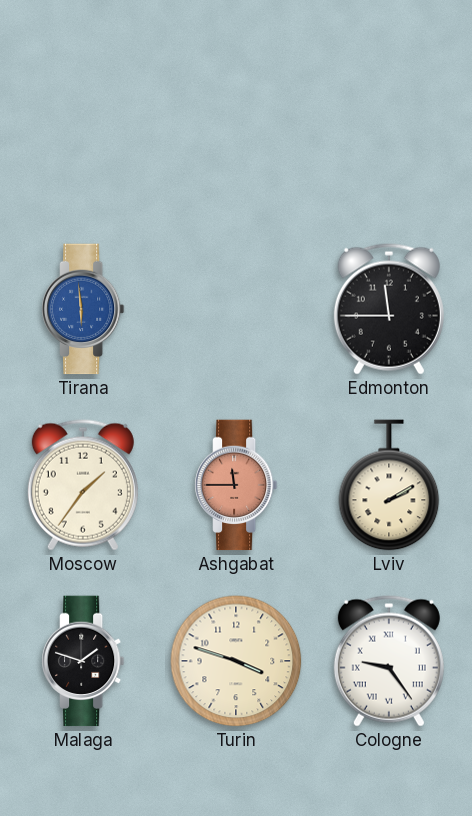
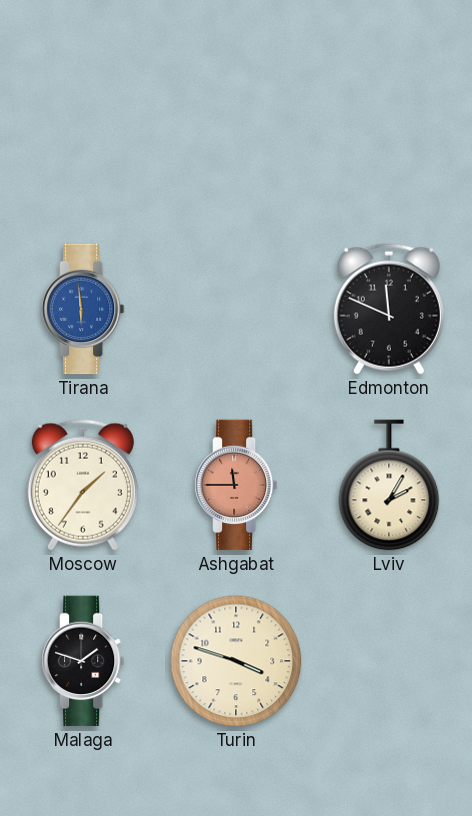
Edmonton: 11:45 -> 11:49 (389, 309)
Lviv: 2:10 -> 2:05 (389, 485)
Cologne: 9:24 -> none (389, 661)
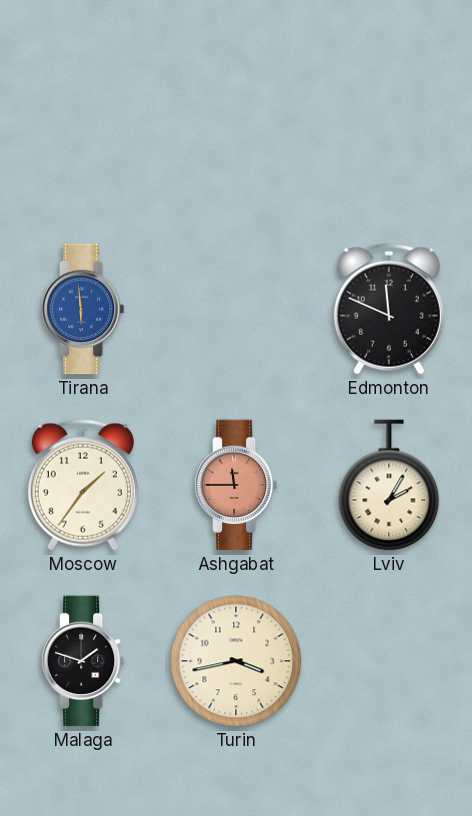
Turin: 3:48 -> 3:43 (236, 661)
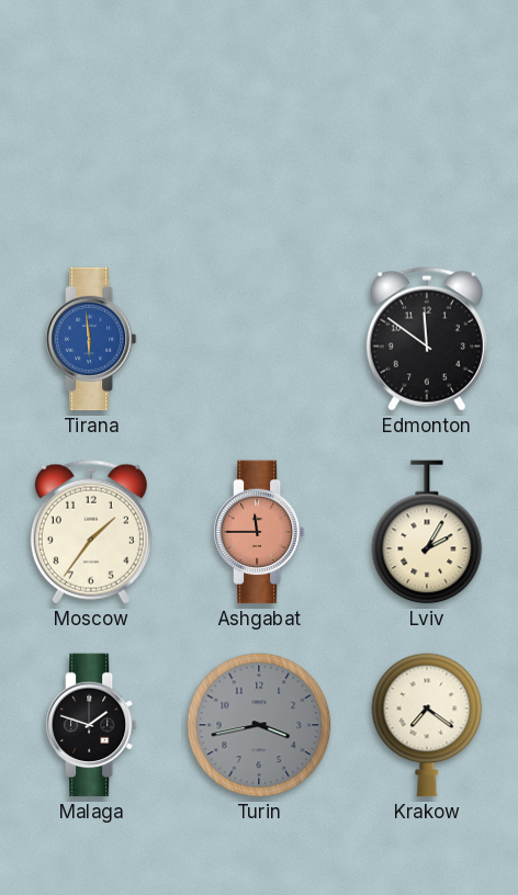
Edmonton: 11:49 -> 11:51 (427, 339)
Turin dial: cream -> grey (259, 725)
Krakow: none -> 7:21 (427, 725)
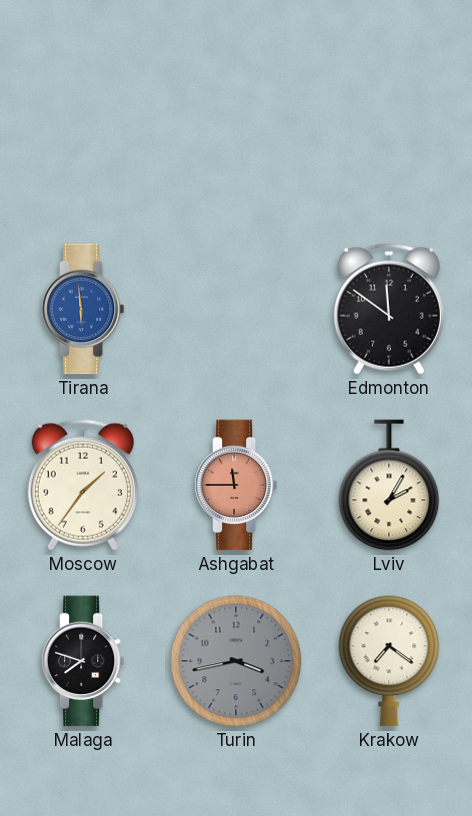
Malaga: 1:48 -> 7:48 (83, 661)
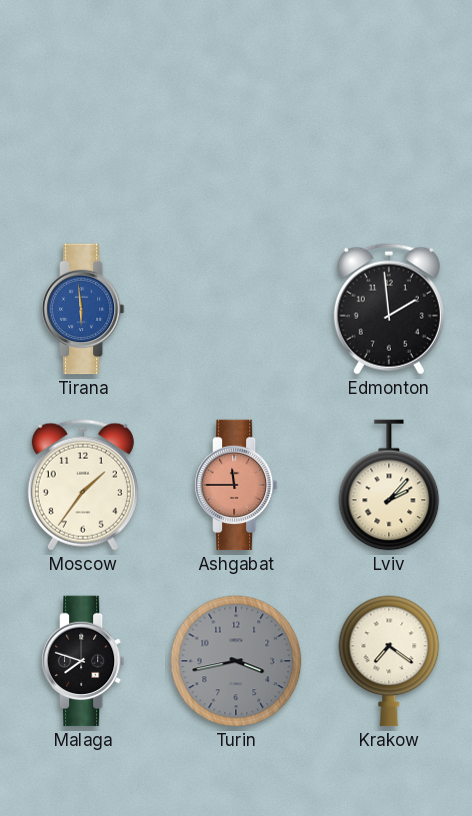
Edmonton: 11:51 -> 1:59 (389, 309)
Lviv: 2:05 -> 2:07 (389, 485)
